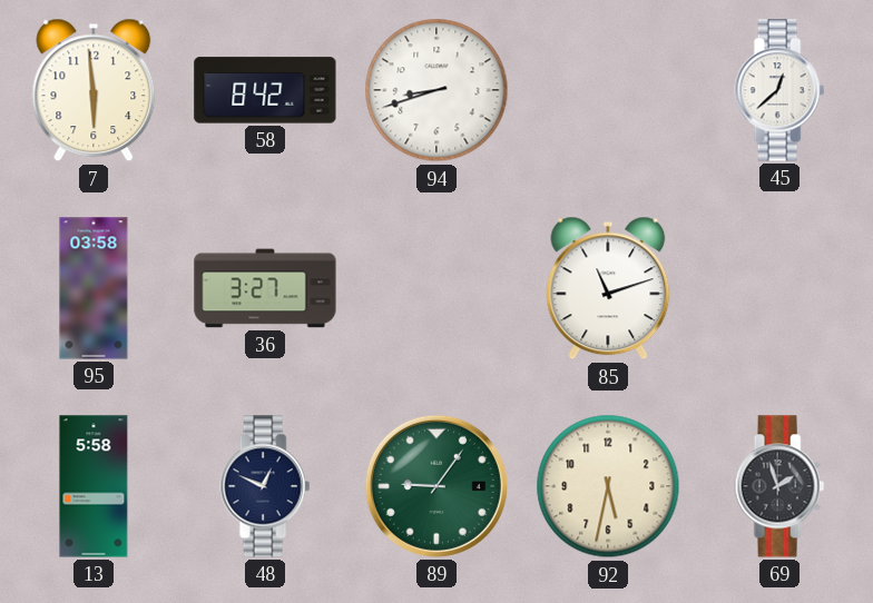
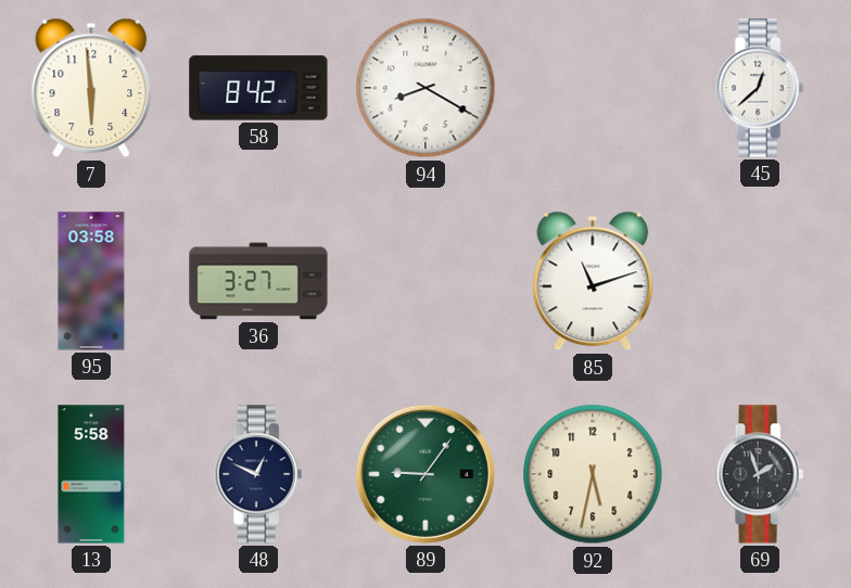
94: 8:42 -> 8:20 (426, 88)
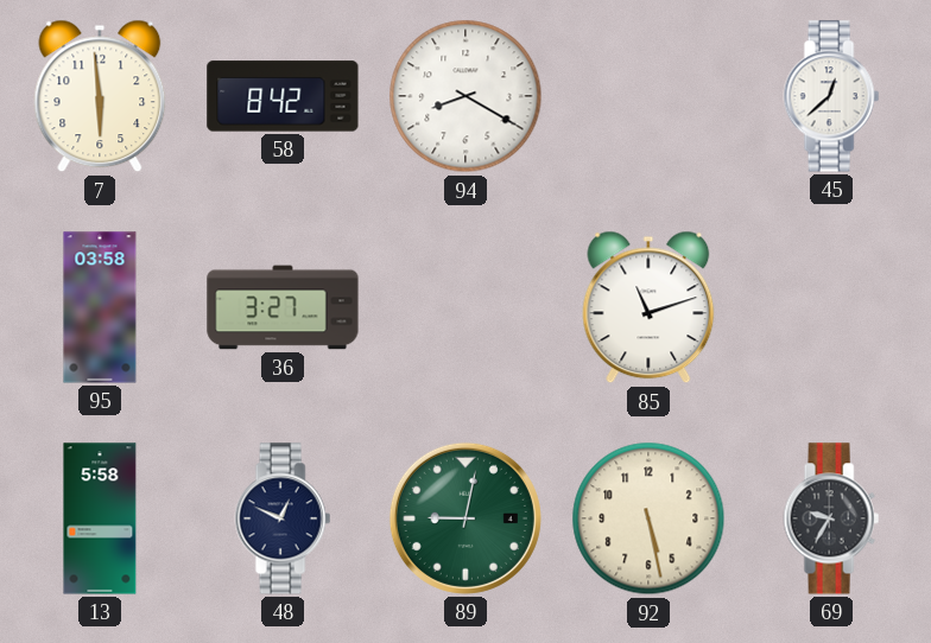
89: 9:06 -> 9:02 (465, 518)
92: 5:32 -> 5:28 (648, 518)
69: 1:57 -> 9:35 (831, 518)
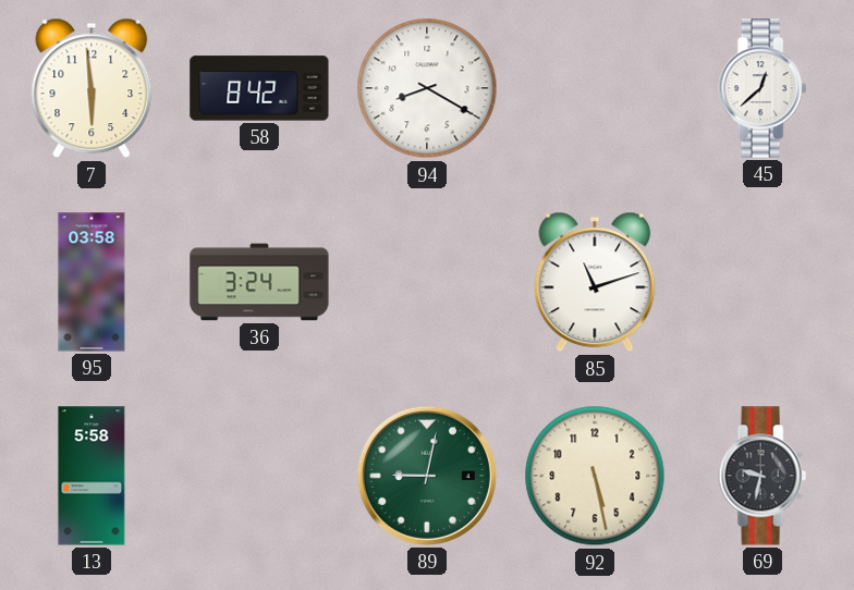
36: 3:27 -> 3:24 (259, 282)
48: 12:49 -> none (283, 518)
69: 9:35 -> 9:32 (762, 476)
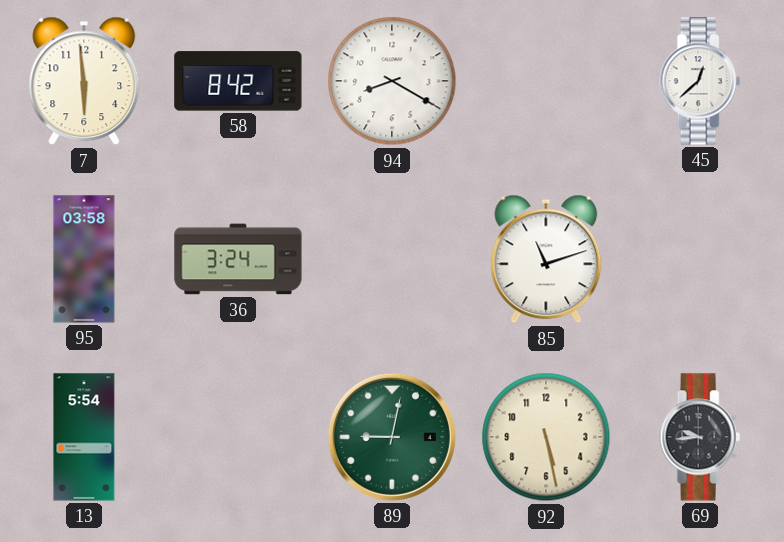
13: 5:58 -> 5:54 (84, 437)
69: 9:32 -> 9:44 (700, 437)
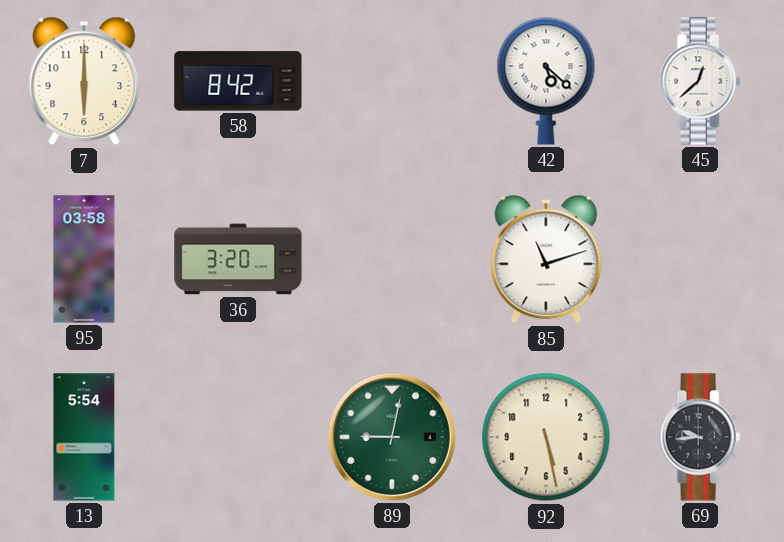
7: 5:59 -> 6:00 (84, 81)
94: 8:20 -> none (392, 81)
42: none -> 5:22 (546, 81)
36: 3:24 -> 3:20 (238, 259)
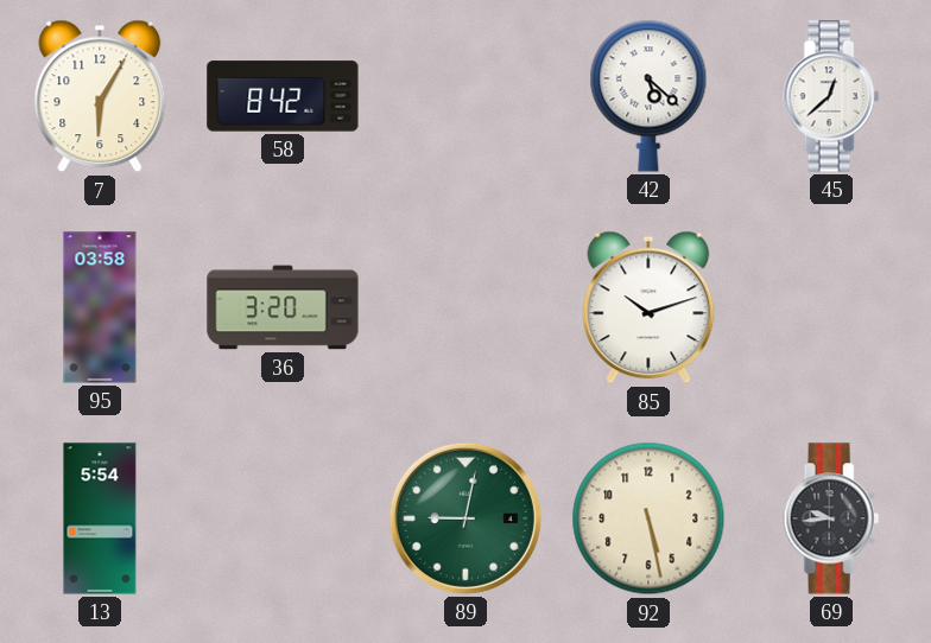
7: 6:00 -> 6:05 (100, 96)
85: 11:12 -> 10:12 (648, 307)
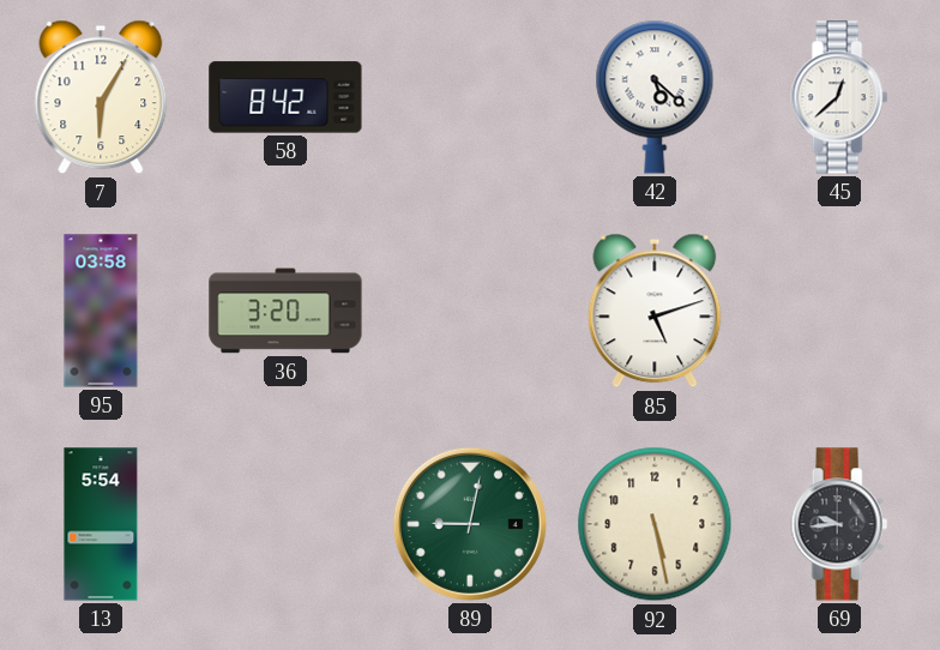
85: 10:12 -> 5:12 (655, 311)
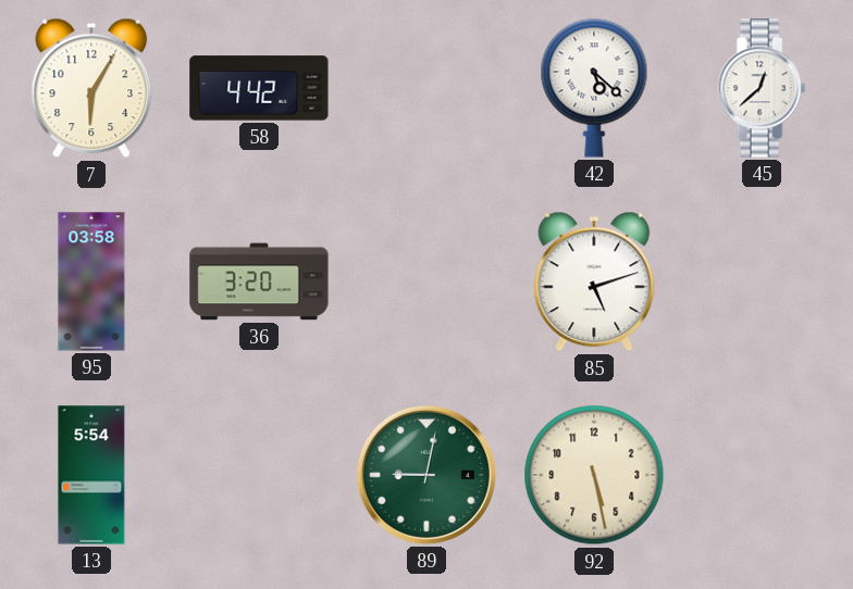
58: 8:42 -> 4:42 (259, 88)
69: 9:44 -> none (839, 524)
